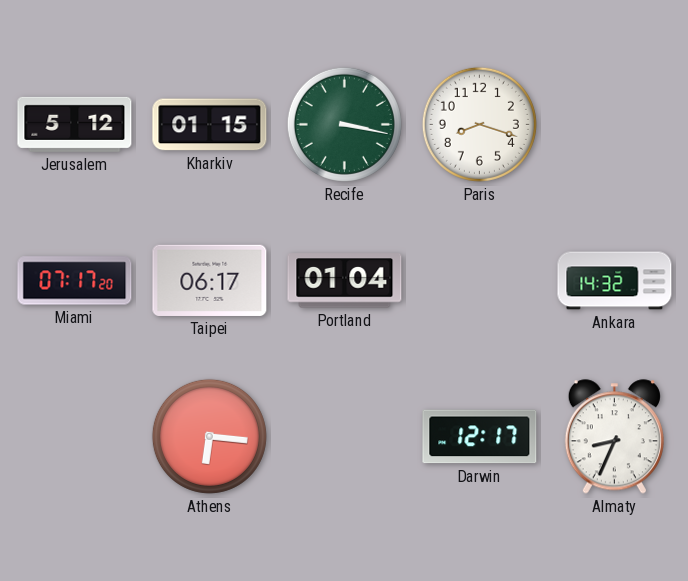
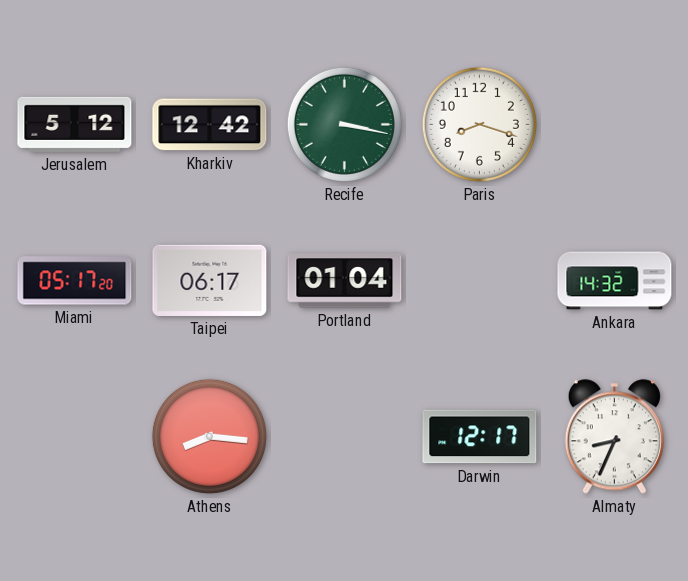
Kharkiv: 01:15 -> 12:42 (210, 125)
Miami: 07:17 -> 05:17 (75, 281)
Athens: 6:16 -> 8:16 (209, 436)
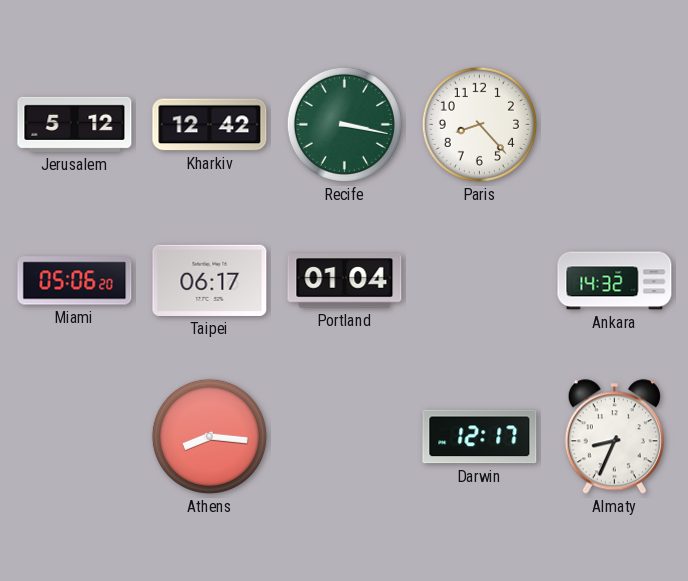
Paris: 8:18 -> 8:23 (479, 124)
Miami: 05:17 -> 05:06 (75, 281)
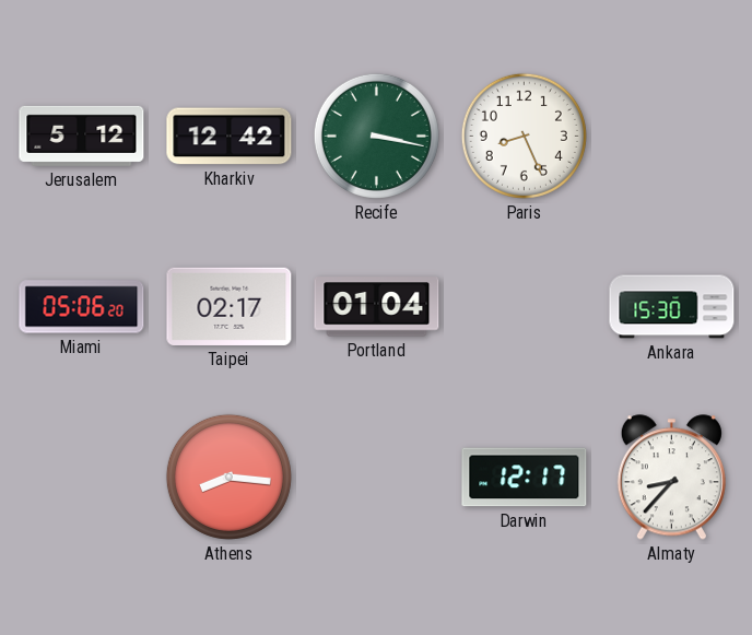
Paris: 8:23 -> 8:26 (524, 136)
Taipei: 06:17 -> 02:17 (230, 306)
Ankara: 14:32 -> 15:30 (672, 307)
Almaty: 8:34 -> 8:37 (671, 478)
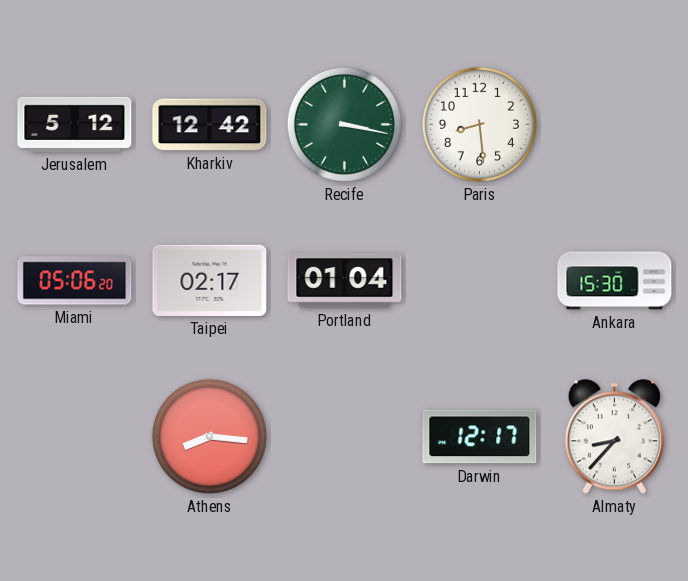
Paris: 8:26 -> 8:29 (479, 124)
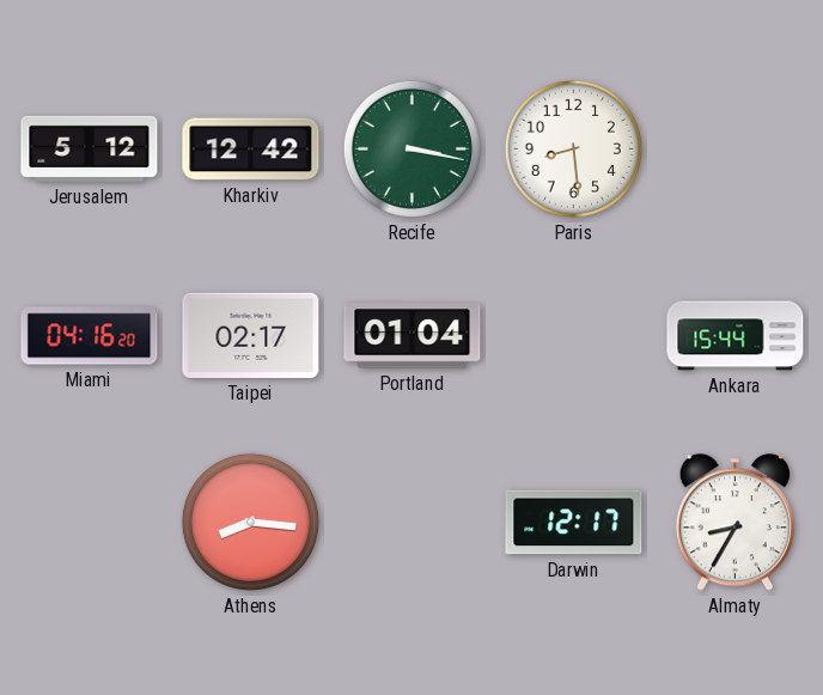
Miami: 05:06 -> 04:16 (90, 336)
Ankara: 15:30 -> 15:44 (736, 336)
Almaty: 8:37 -> 8:35 (734, 523)
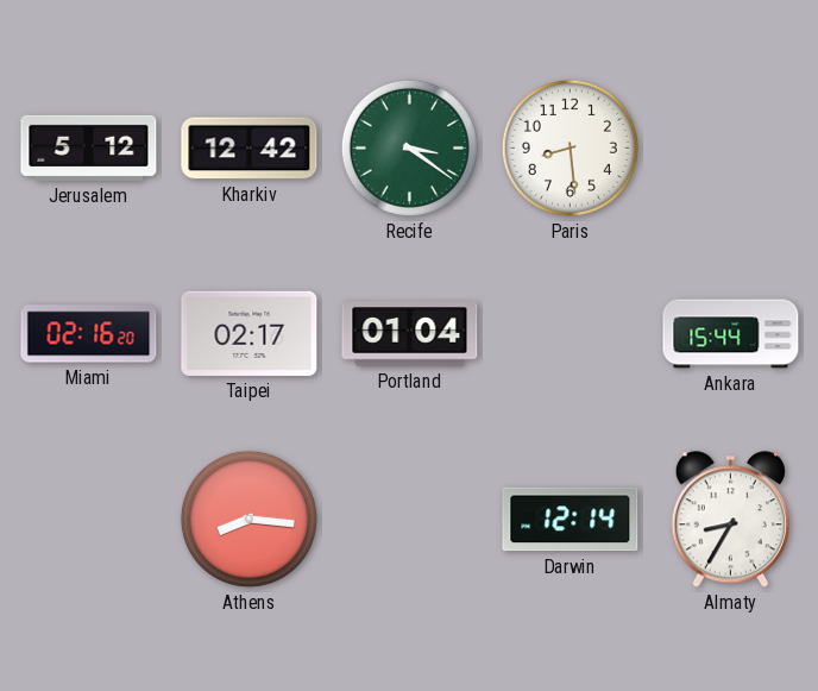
Recife: 3:17 -> 3:21 (409, 147)
Miami: 04:16 -> 02:16 (89, 334)
Darwin: 12:17 -> 12:14 (571, 520)
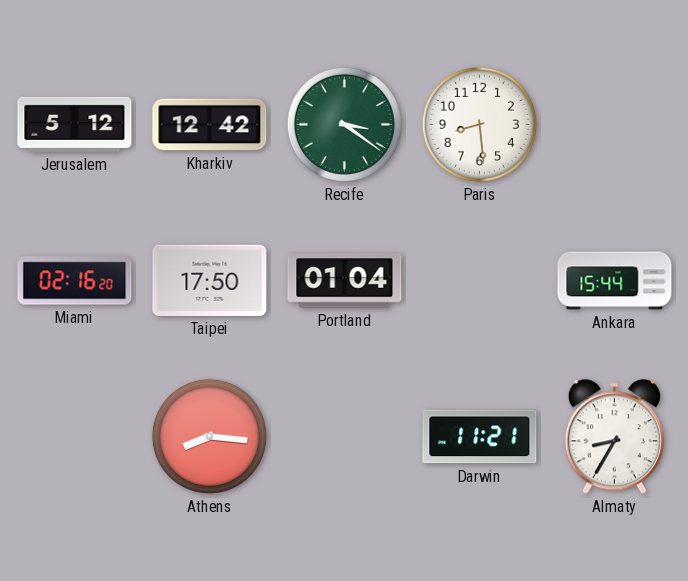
Taipei: 02:17 -> 17:50 (210, 280)
Darwin: 12:14 -> 11:21 (480, 437)
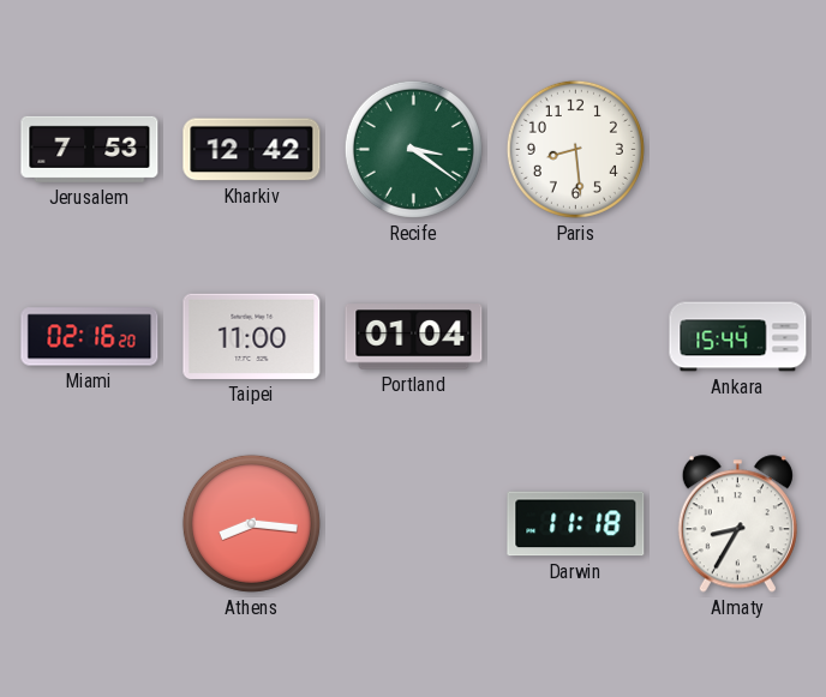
Jerusalem: 5:12 -> 7:53 (90, 149)
Taipei: 17:50 -> 11:00 (252, 336)
Darwin: 11:21 -> 11:18 (576, 524)
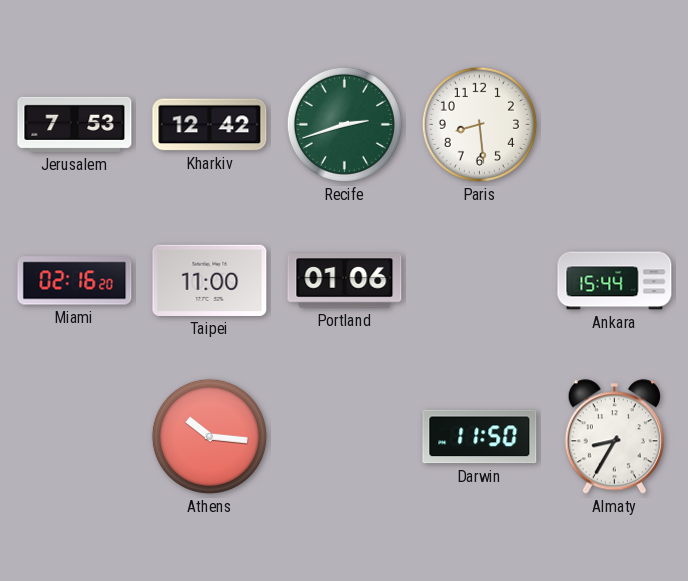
Recife: 3:21 -> 2:42 (344, 124)
Portland: 01:04 -> 01:06 (345, 281)
Athens: 8:16 -> 10:16 (209, 436)
Darwin: 11:18 -> 11:50 (480, 437)
